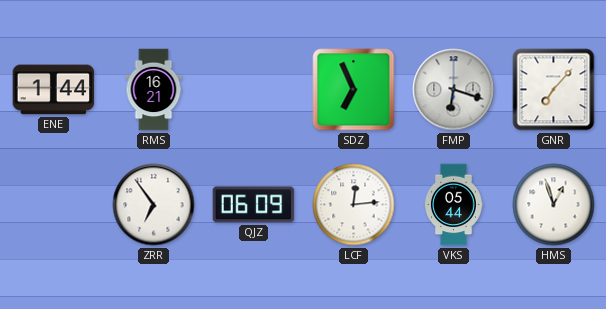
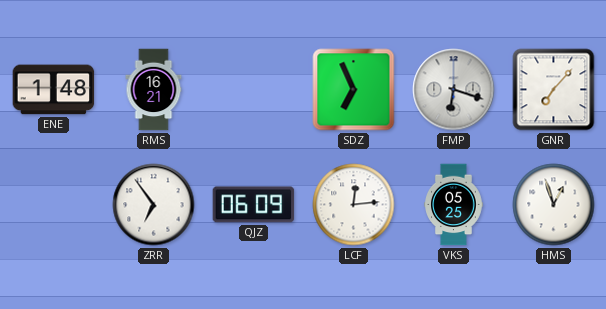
ENE: 1:44 -> 1:48 (54, 90)
VKS: 05:44 -> 05:25 (454, 205)
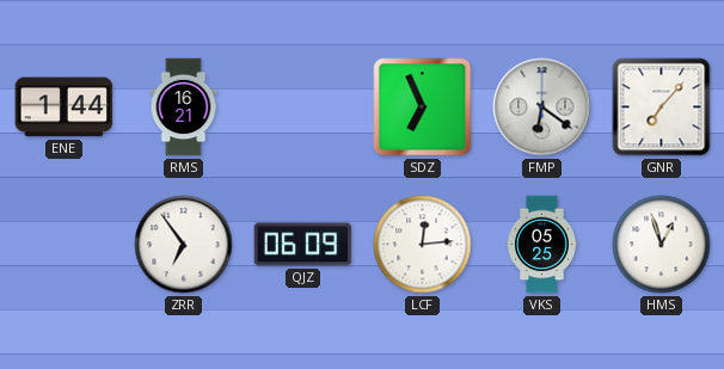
ENE: 1:48 -> 1:44 (65, 107)
FMP: 6:18 -> 6:21 (542, 107)
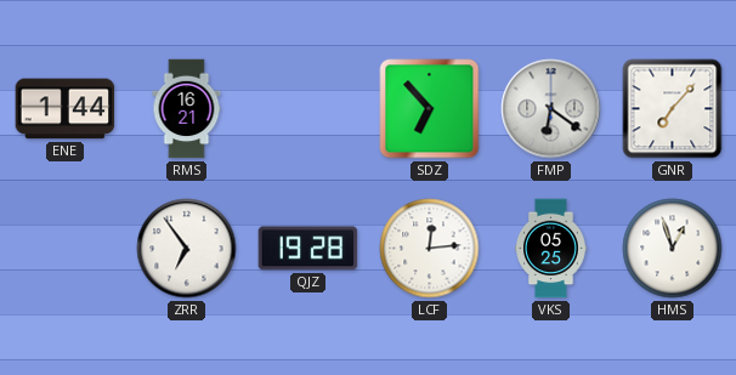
SDZ: 6:56 -> 6:53 (430, 109)
QJZ: 06:09 -> 19:28 (308, 249)
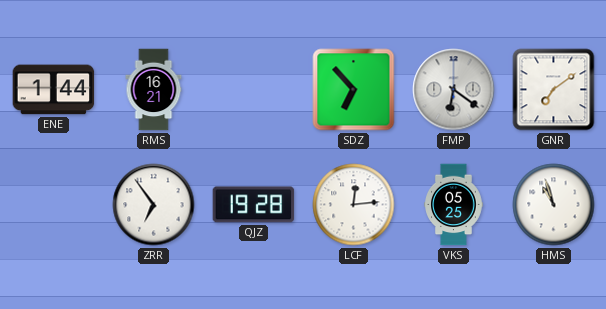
GNR: 7:07 -> 7:09 (554, 90)
HMS: 12:57 -> 10:57 (554, 205)
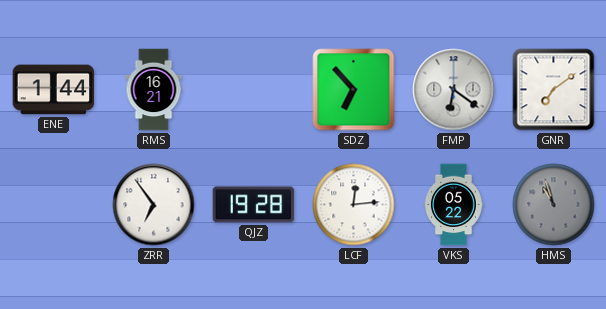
VKS: 05:25 -> 05:22 (454, 205)
HMS dial: white -> grey (554, 205)
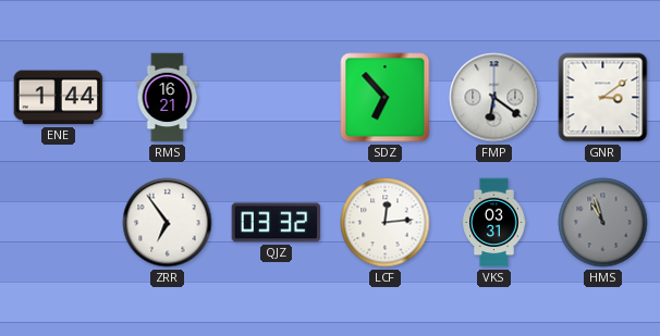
GNR: 7:09 -> 3:09 (603, 98)
QJZ: 19:28 -> 03:32 (277, 223)
VKS: 05:22 -> 03:31 (494, 223)
